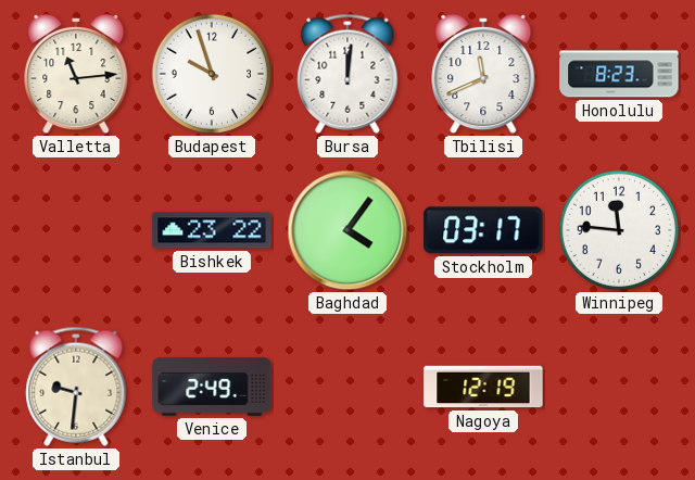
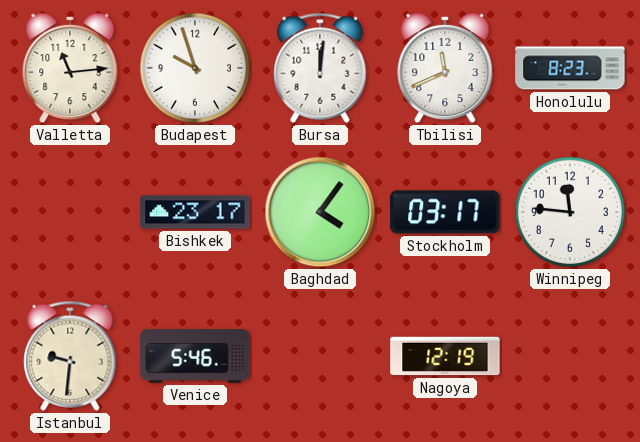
Bishkek: 23:22 -> 23:17 (195, 212)
Venice: 2:49 -> 5:46 (195, 356)
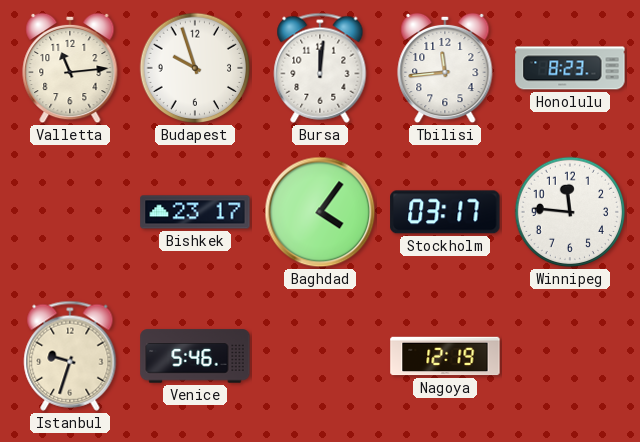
Tbilisi: 11:41 -> 11:44 (445, 68)
Istanbul: 9:31 -> 9:33 (70, 356)
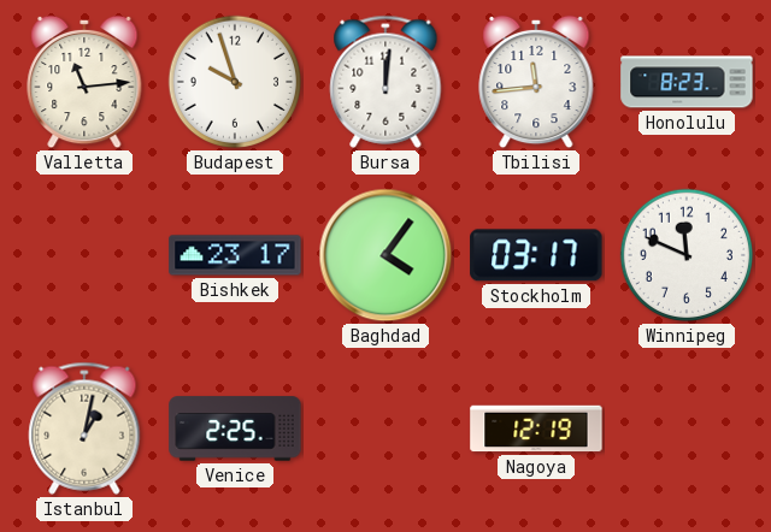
Winnipeg: 11:46 -> 11:49 (687, 255)
Istanbul: 9:33 -> 1:02 (84, 428)
Venice: 5:46 -> 2:25 (235, 428)
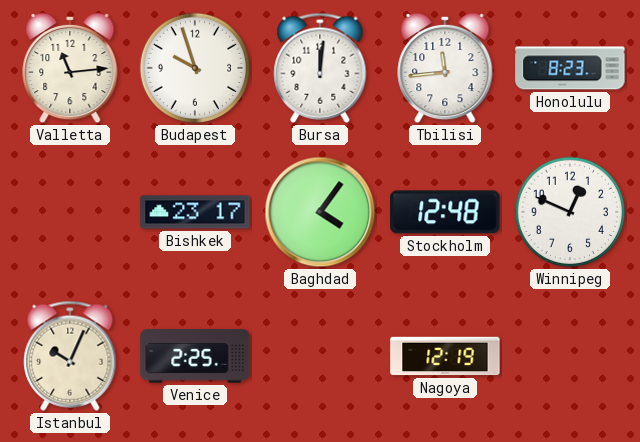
Stockholm: 03:17 -> 12:48 (445, 212)
Winnipeg: 11:49 -> 12:49 (570, 212)
Istanbul: 1:02 -> 10:04 (70, 356)
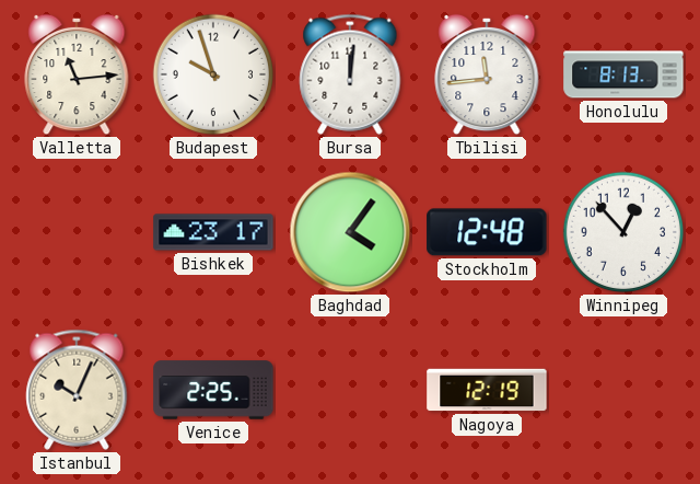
Honolulu: 8:23 -> 8:13 (623, 74)
Winnipeg: 12:49 -> 12:53 (623, 232)
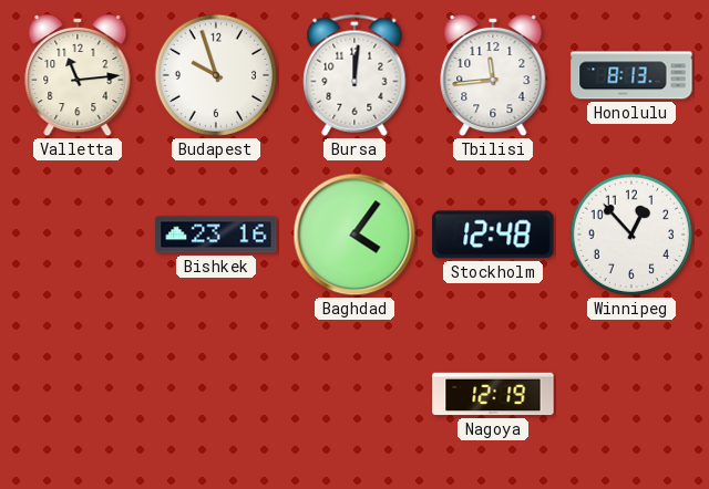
Bishkek: 23:17 -> 23:16 (216, 235)
Istanbul: 10:04 -> none (77, 390)
Venice: 2:25 -> none (213, 390)
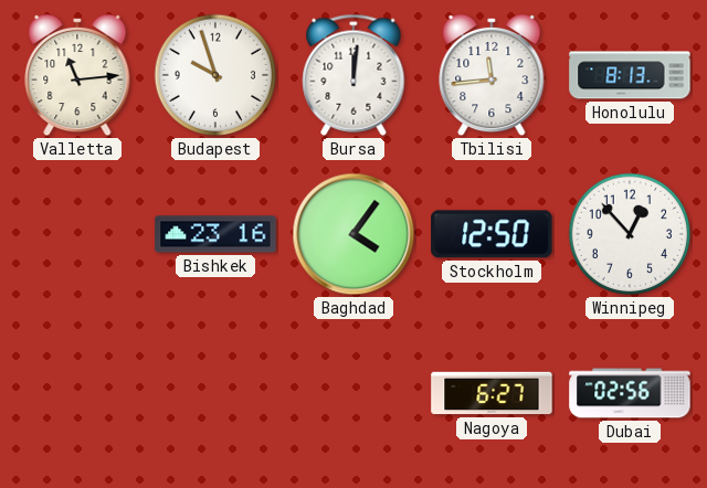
Stockholm: 12:48 -> 12:50 (492, 234)
Nagoya: 12:19 -> 6:27 (492, 393)
Dubai: none -> 02:56 (630, 393)
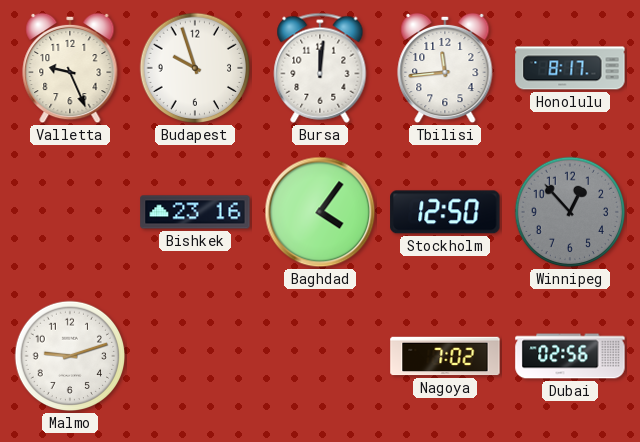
Valletta: 11:14 -> 9:26 (70, 68)
Honolulu: 8:13 -> 8:17 (570, 68)
Winnipeg dial: white -> grey (570, 212)
Malmo: none -> 9:12 (70, 356)
Nagoya: 6:27 -> 7:02 (445, 356)
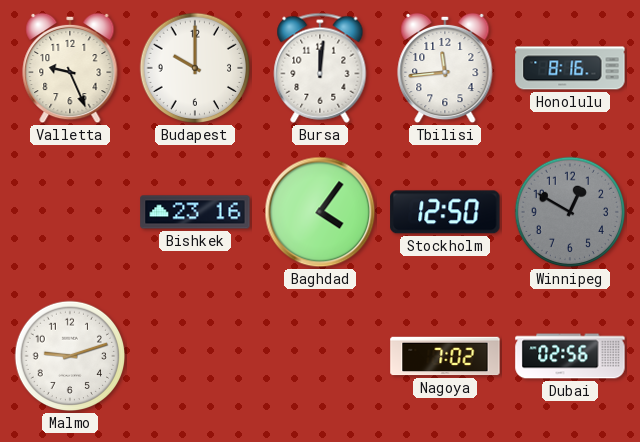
Budapest: 9:57 -> 10:00 (195, 68)
Honolulu: 8:17 -> 8:16 (570, 68)
Winnipeg: 12:53 -> 12:50 (570, 212)
